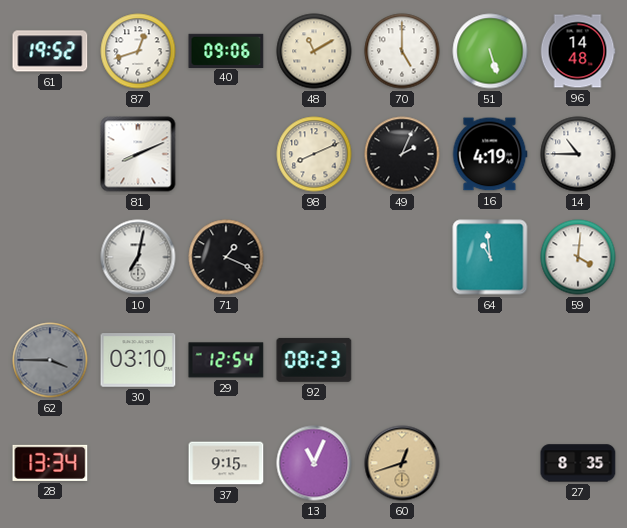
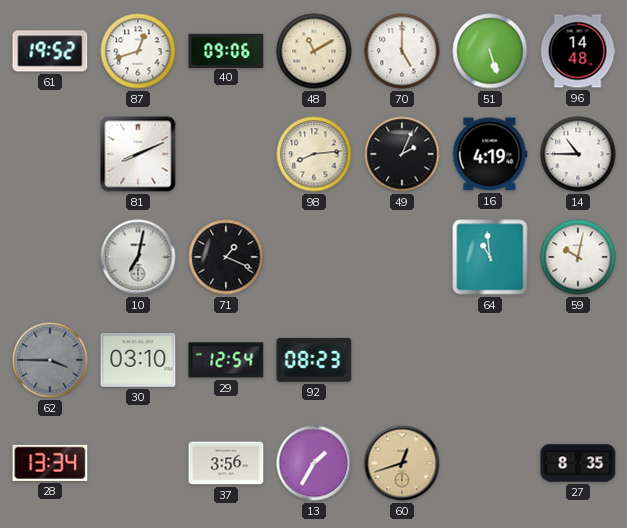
98: 8:11 -> 8:14 (314, 154)
59: 4:01 -> 10:02 (578, 257)
37: 9:15 -> 3:56 (226, 463)
13: 11:04 -> 1:35 (314, 463)
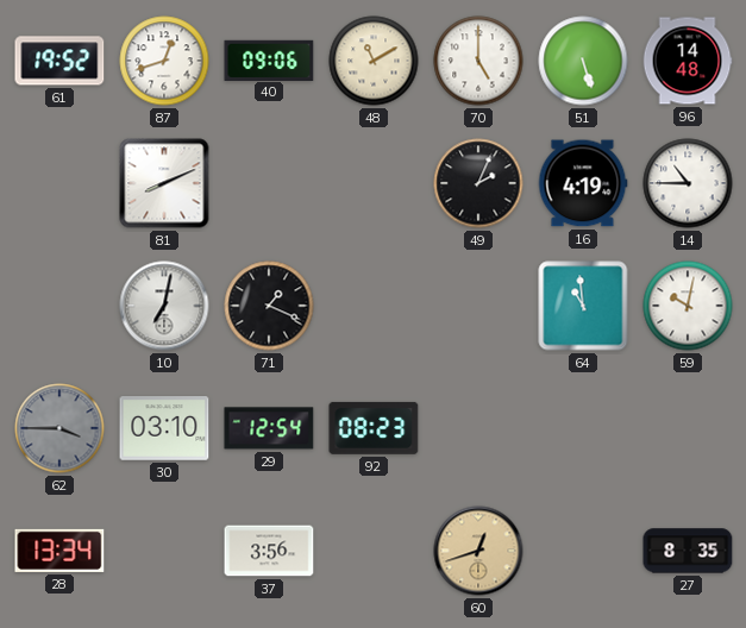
98: 8:14 -> none (314, 154)
13: 1:35 -> none (314, 463)
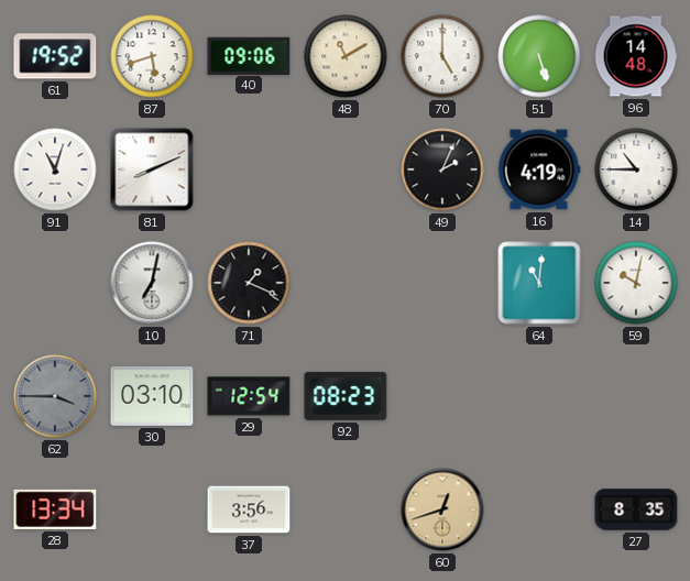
87: 12:42 -> 5:42 (152, 56)
91: none -> 11:03 (55, 169)
64: 10:59 -> 11:01 (539, 283)
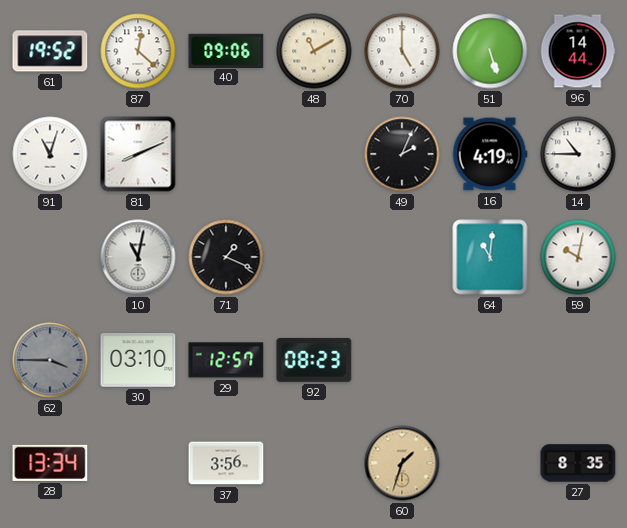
87: 5:42 -> 12:22 (138, 51)
96: 14:48 -> 14:44 (578, 51)
10: 7:02 -> 11:02 (138, 257)
29: 12:54 -> 12:57 (226, 360)
60: 12:42 -> 1:33 (402, 463)
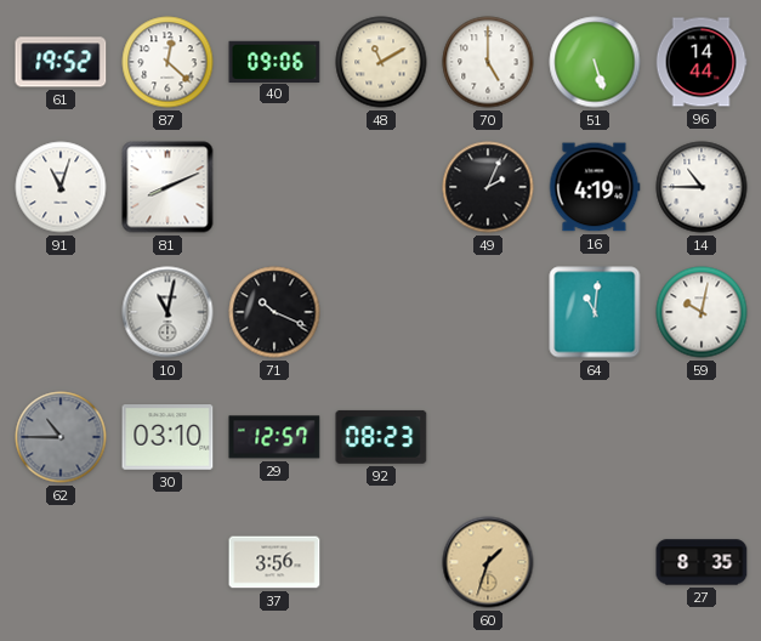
71: 1:19 -> 10:19 (274, 312)
62: 3:45 -> 10:45 (61, 437)
28: 13:34 -> none (50, 463)
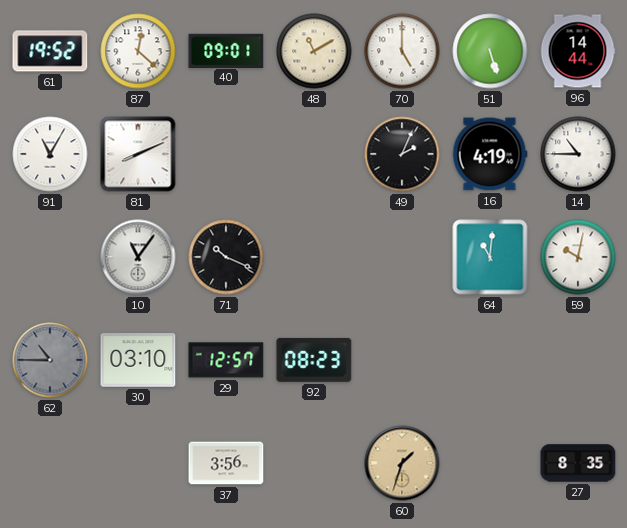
40: 09:06 -> 09:01 (226, 50)
91: 11:03 -> 11:05 (50, 154)
10: 11:02 -> 11:06 (138, 257)
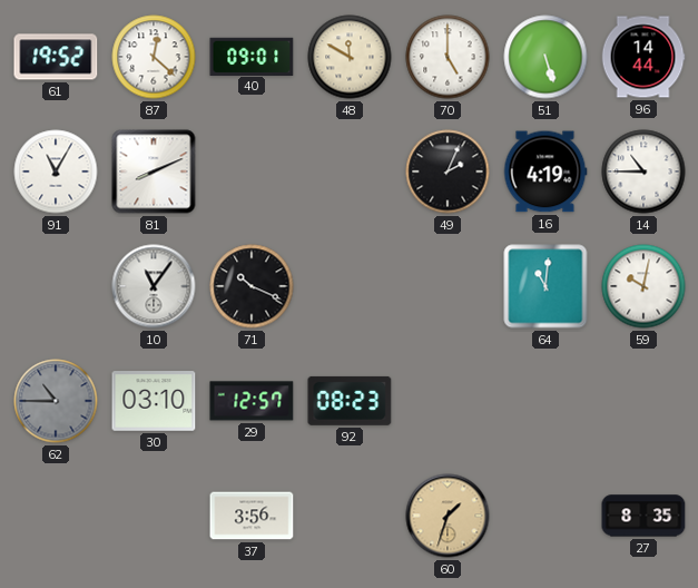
48: 11:10 -> 11:50 (350, 57)
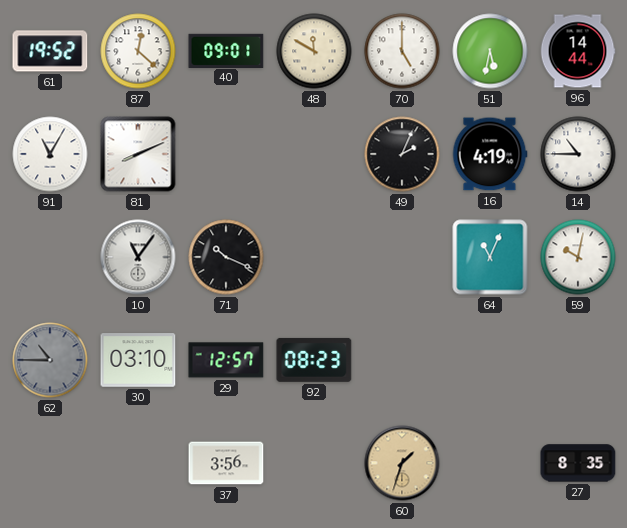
51: 5:27 -> 5:32 (490, 51)
64: 11:01 -> 11:04 (490, 257)
